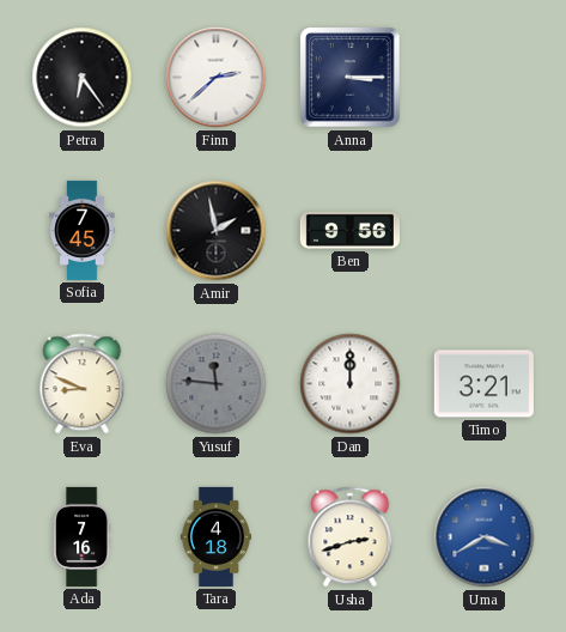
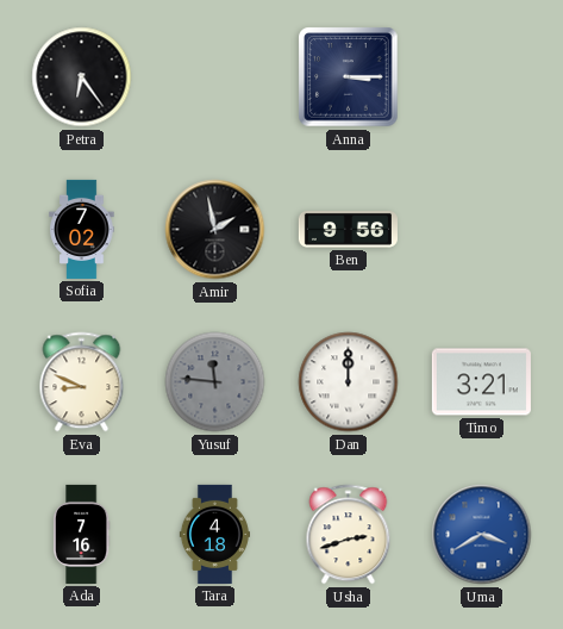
Finn: 2:38 -> none (217, 78)
Sofia: 7:45 -> 7:02 (82, 229)
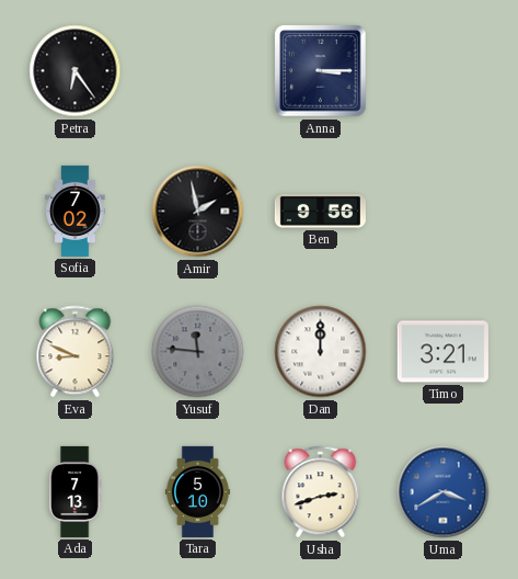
Ada: 7:16 -> 7:13 (74, 491)
Tara: 4:18 -> 5:10 (197, 491)
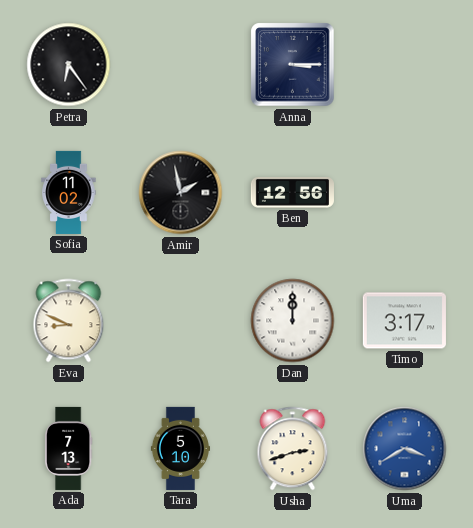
Sofia: 7:02 -> 11:02 (69, 192)
Ben: 9:56 -> 12:56 (292, 192)
Yusuf: 11:46 -> none (198, 352)
Timo: 3:21 -> 3:17 (404, 321)
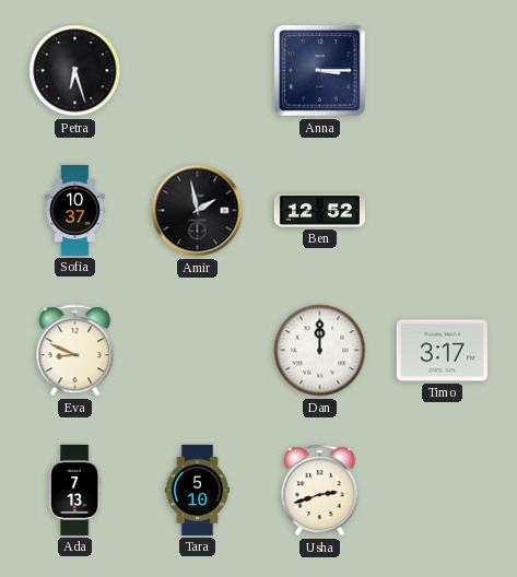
Petra: 6:24 -> 6:27 (75, 71)
Sofia: 11:02 -> 10:37 (75, 210)
Ben: 12:56 -> 12:52 (319, 210)
Uma: 3:40 -> none (405, 449)
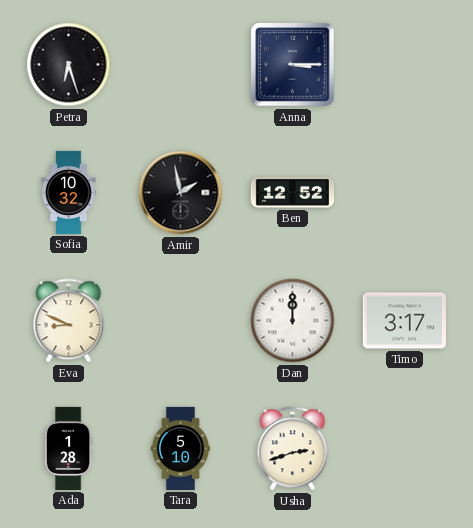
Sofia: 10:37 -> 10:32 (69, 192)
Ada: 7:13 -> 1:28 (68, 448)
